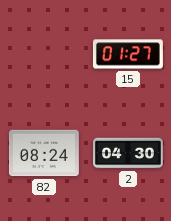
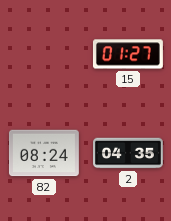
2: 04:30 -> 04:35 (129, 153)
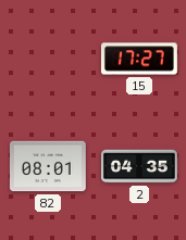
15: 01:27 -> 17:27 (139, 59)
82: 08:24 -> 08:01 (48, 166)
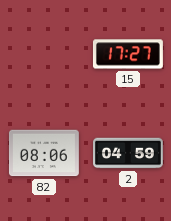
82: 08:01 -> 08:06 (44, 153)
2: 04:35 -> 04:59 (129, 153)
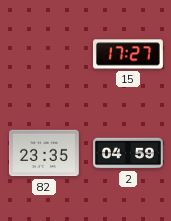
82: 08:06 -> 23:35 (44, 153)
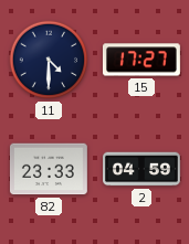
11: none -> 4:30 (49, 60)
82: 23:35 -> 23:33 (49, 169)
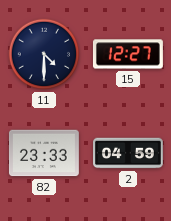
15: 17:27 -> 12:27 (128, 54)
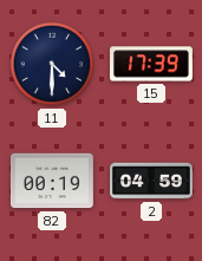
15: 12:27 -> 17:39 (151, 64)
82: 23:33 -> 00:19 (52, 181)
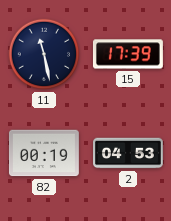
11: 4:30 -> 11:28 (44, 54)
2: 04:59 -> 04:53 (129, 153)
